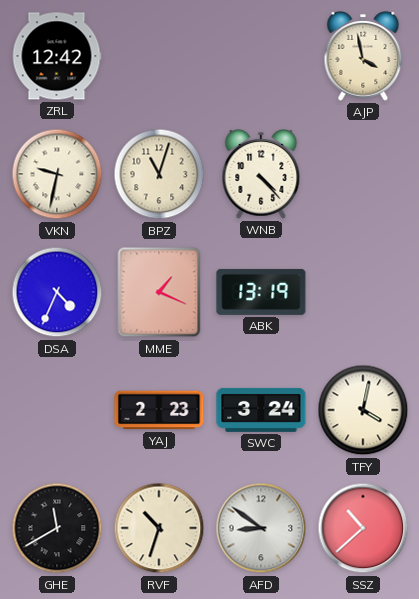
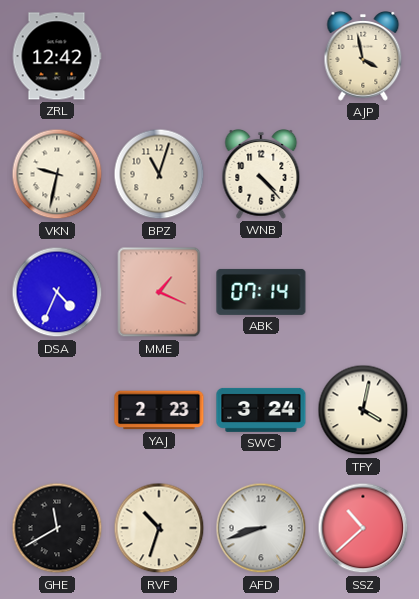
ABK: 13:19 -> 07:14 (261, 292)
AFD: 8:51 -> 8:42 (261, 528)
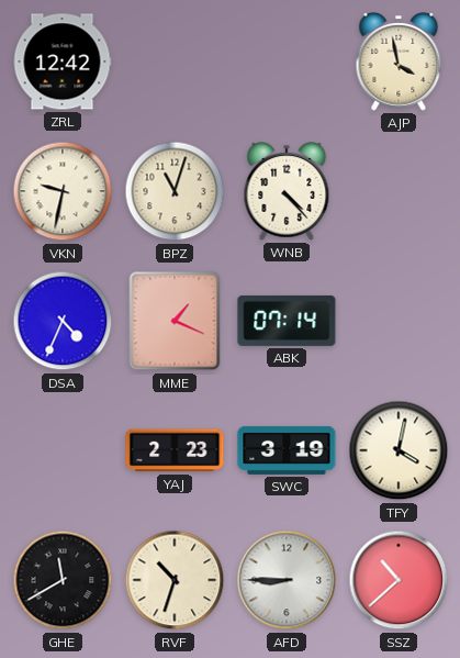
SWC: 3:24 -> 3:19 (287, 450)
AFD: 8:42 -> 8:45 (287, 580)
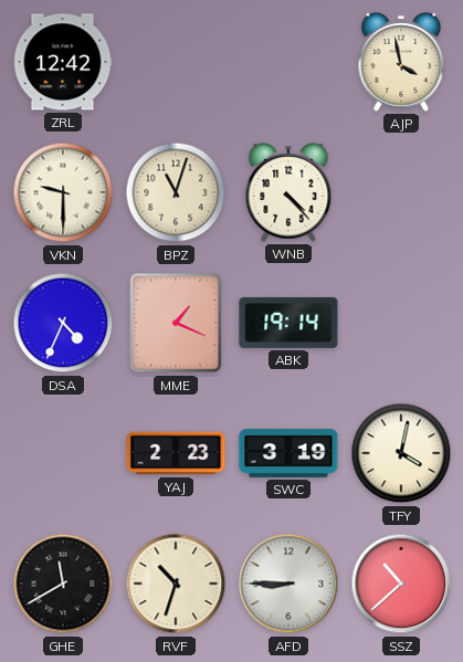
VKN: 9:32 -> 9:30 (63, 192)
ABK: 07:14 -> 19:14 (288, 323)
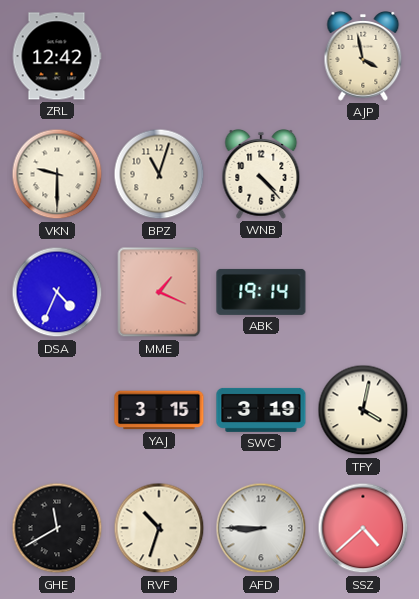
YAJ: 2:23 -> 3:15 (159, 410)
SSZ: 10:38 -> 4:38 (363, 528)
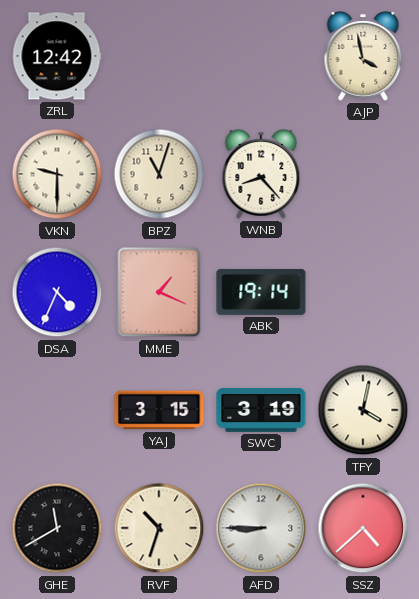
WNB: 4:23 -> 8:23 (261, 175)
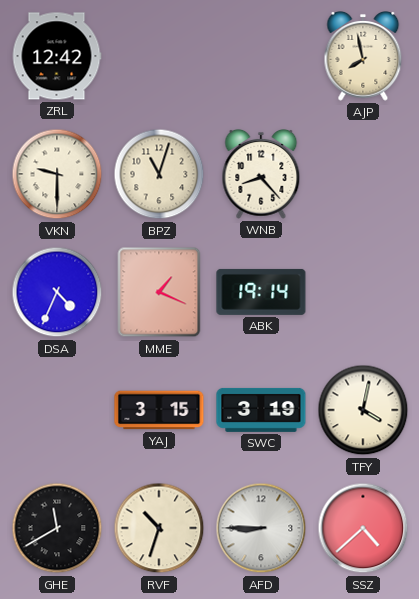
AJP: 3:58 -> 7:58 (363, 57)
